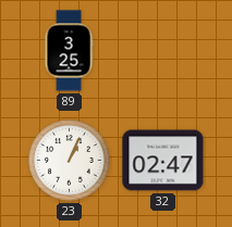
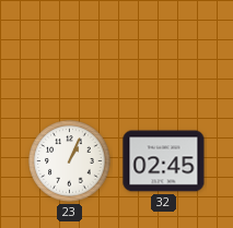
89: 3:25 -> none (69, 51)
32: 02:47 -> 02:45 (164, 161)
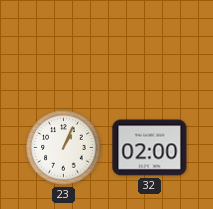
32: 02:45 -> 02:00 (150, 148)
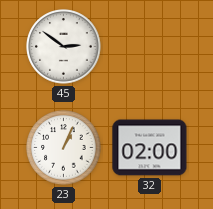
45: none -> 2:51 (64, 47)
